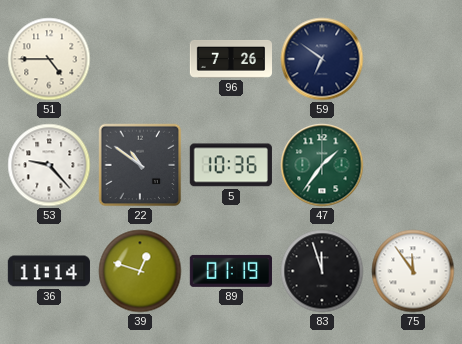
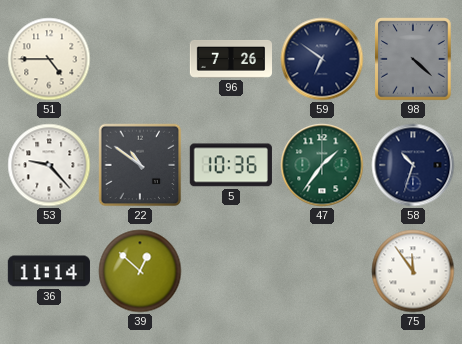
98: none -> 4:22 (413, 59)
58: none -> 10:33 (413, 165)
39: 12:48 -> 12:52 (140, 271)
89: 01:19 -> none (231, 271)
83: 11:57 -> none (322, 271)
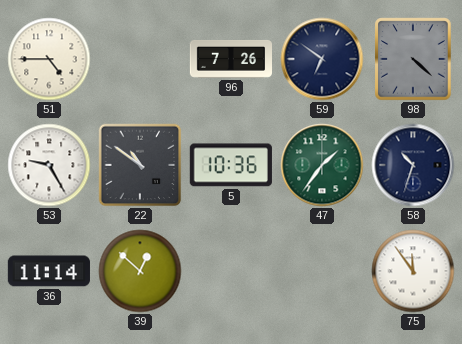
53: 9:23 -> 9:25 (49, 165)
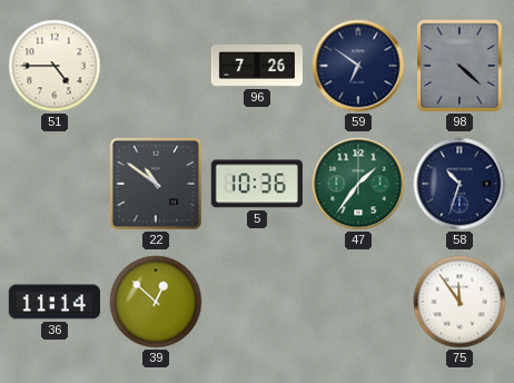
53: 9:25 -> none (49, 165)
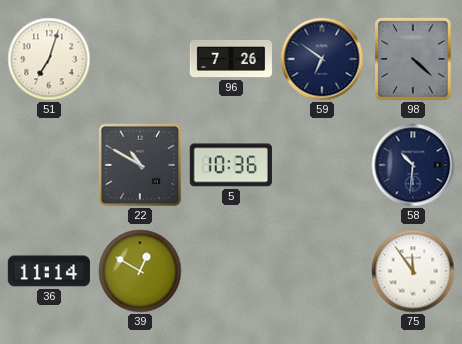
51: 4:45 -> 7:03 (49, 59)
22: 10:51 -> 10:50 (140, 165)
47: 1:36 -> none (358, 184)
58: 10:33 -> 10:31 (413, 165)
39: 12:52 -> 12:50 (140, 271)
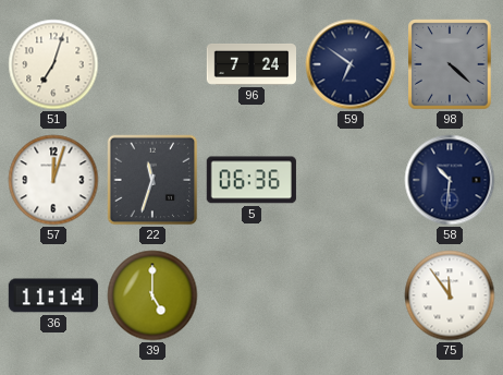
96: 7:26 -> 7:24 (250, 64)
57: none -> 12:03 (53, 180)
22: 10:50 -> 11:33 (152, 180)
5: 10:36 -> 06:36 (251, 180)
39: 12:50 -> 5:00 (152, 295)
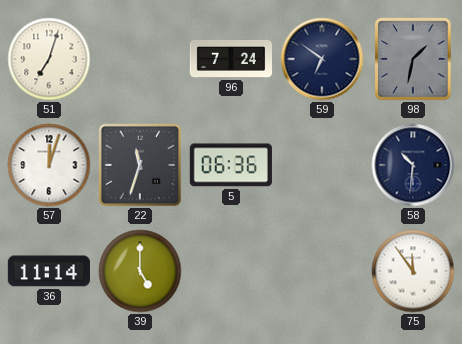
98: 4:22 -> 1:32 (413, 59)
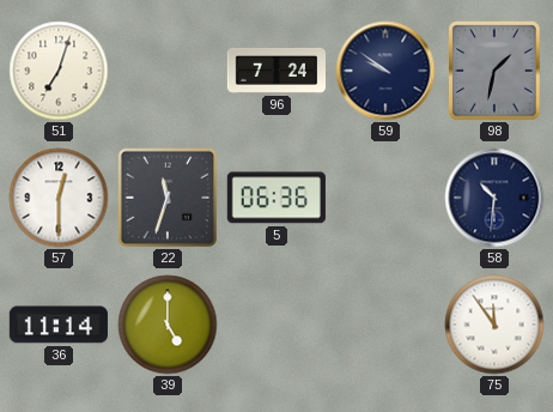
59: 6:51 -> 9:51 (385, 71)
57: 12:03 -> 12:30 (59, 198)
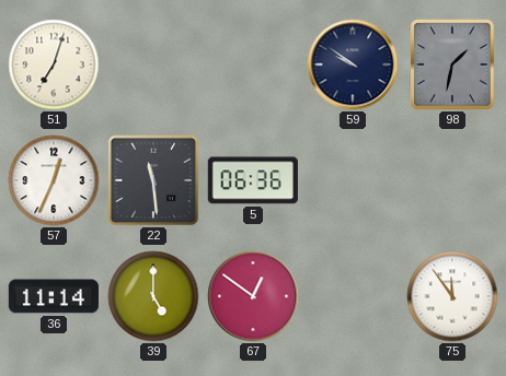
96: 7:24 -> none (275, 71)
57: 12:30 -> 12:34 (54, 180)
22: 11:33 -> 11:29 (153, 180)
58: 10:31 -> none (494, 198)
67: none -> 12:51 (253, 296)
